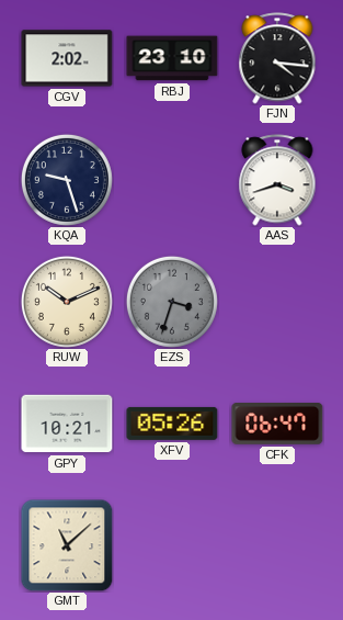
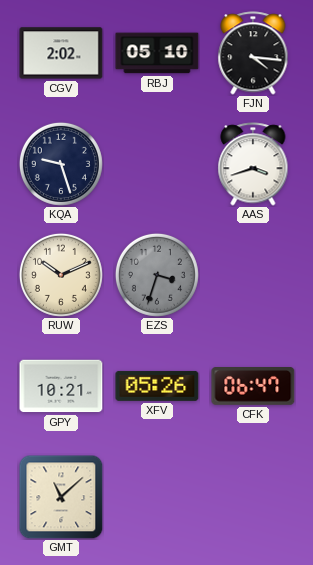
RBJ: 23:10 -> 05:10 (157, 53)
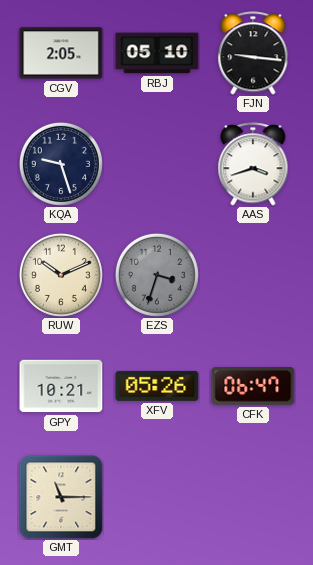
CGV: 2:02 -> 2:05 (61, 53)
FJN: 4:16 -> 9:16 (253, 53)
GMT: 11:08 -> 11:15 (61, 497)
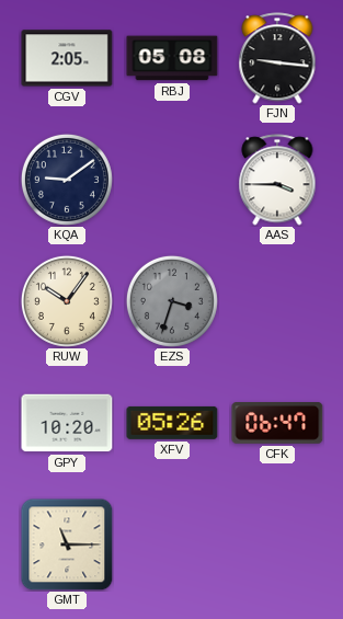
RBJ: 05:10 -> 05:08 (172, 58)
KQA: 9:27 -> 9:09 (67, 180)
AAS: 3:42 -> 3:45 (277, 180)
RUW: 10:11 -> 10:06 (67, 301)
GPY: 10:21 -> 10:20 (67, 423)
